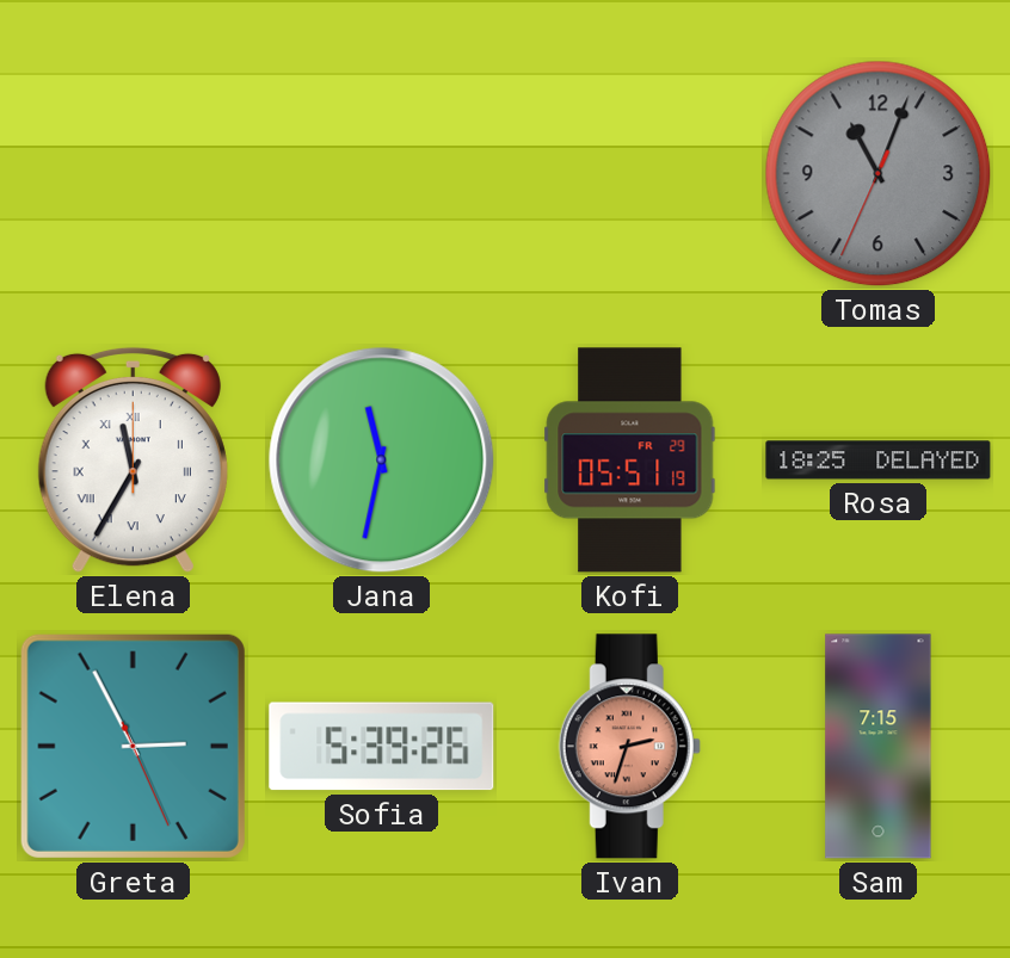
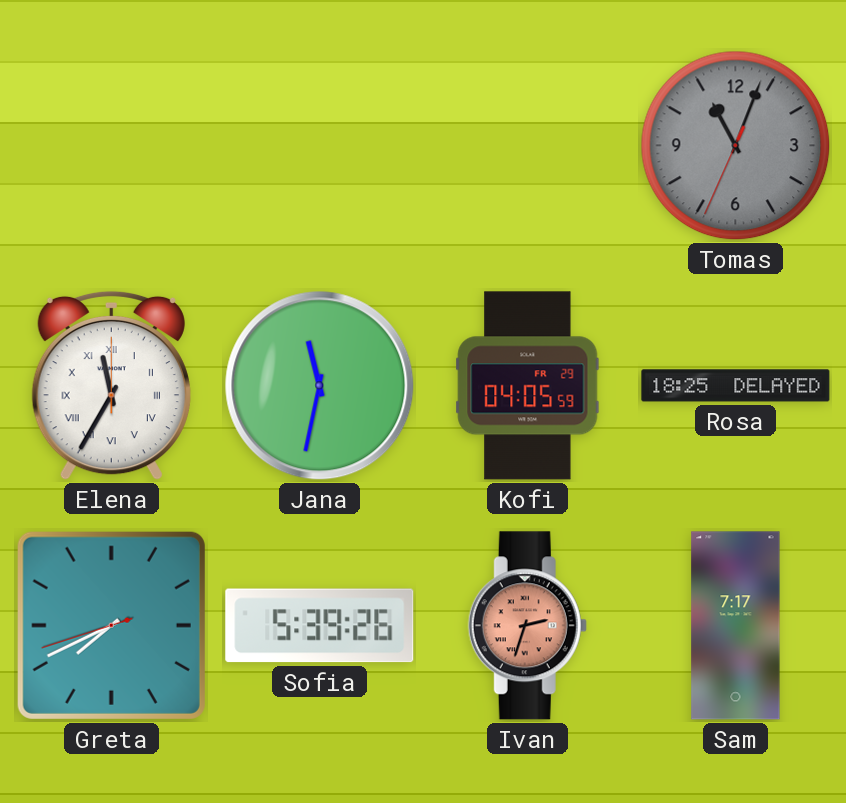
Kofi: 05:51 -> 04:05 (528, 386)
Greta: 2:55 -> 7:40 (111, 625)
Sam: 7:15 -> 7:17 (736, 626)
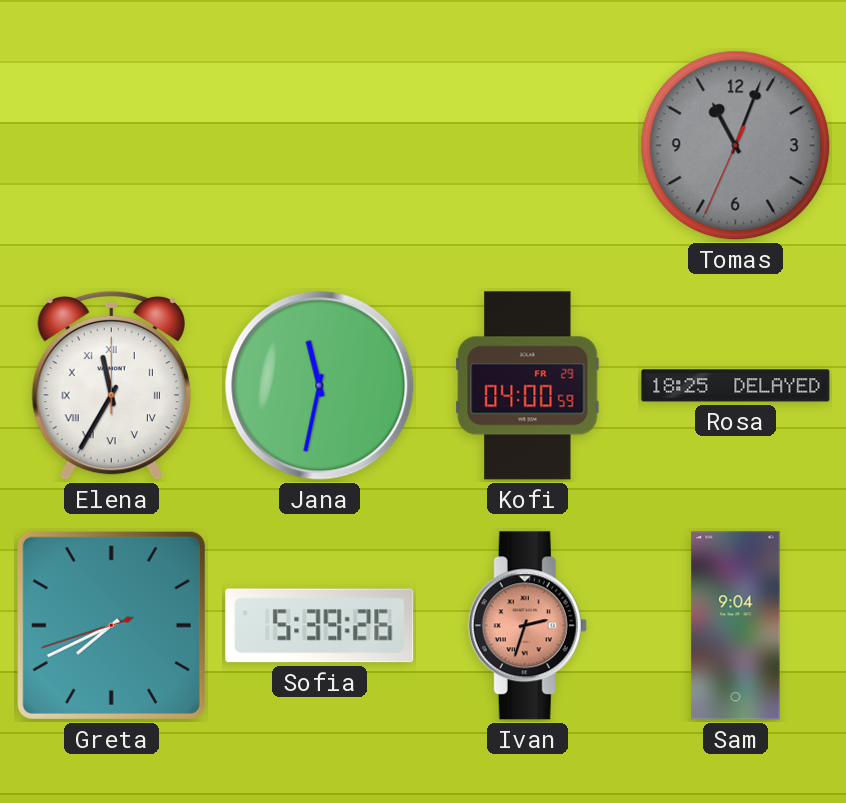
Kofi: 04:05 -> 04:00 (528, 386)
Sam: 7:17 -> 9:04 (736, 626)
